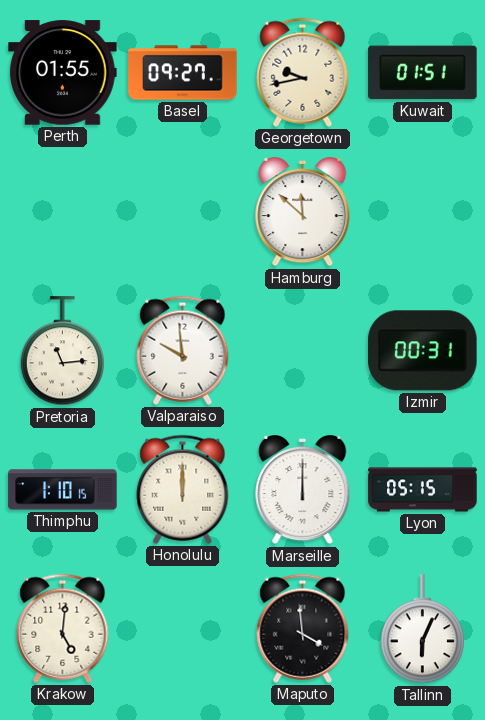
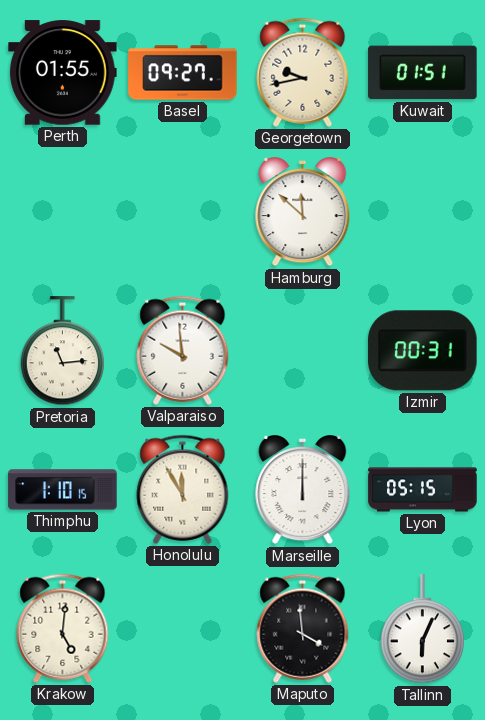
Honolulu: 12:00 -> 11:55 (183, 489)
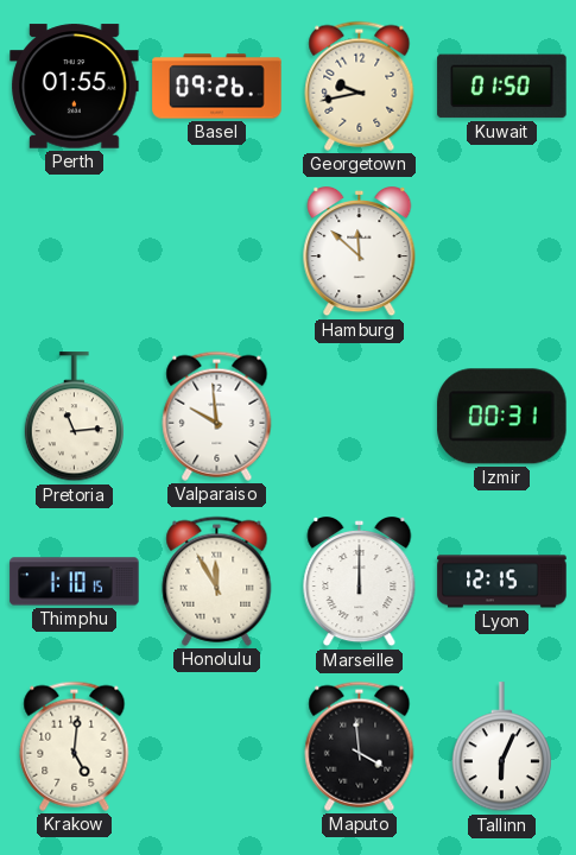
Basel: 09:27 -> 09:26 (217, 87)
Kuwait: 01:51 -> 01:50 (502, 87)
Lyon: 05:15 -> 12:15 (502, 582)
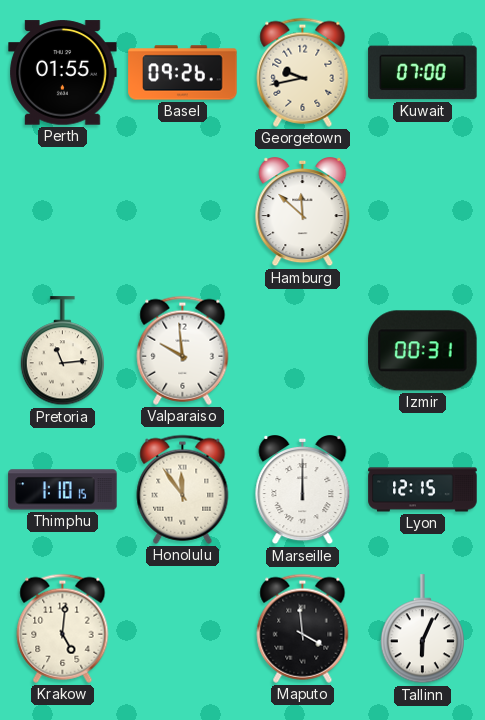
Kuwait: 01:50 -> 07:00 (423, 73)
Honolulu: 11:55 -> 11:54 (183, 489)
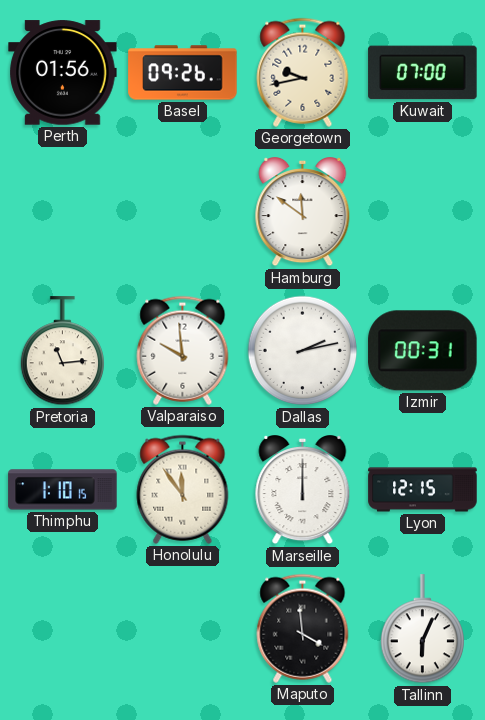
Perth: 01:55 -> 01:56 (63, 73)
Hamburg: 11:52 -> 11:51 (303, 213)
Dallas: none -> 2:13 (303, 351)
Krakow: 5:01 -> none (63, 628)
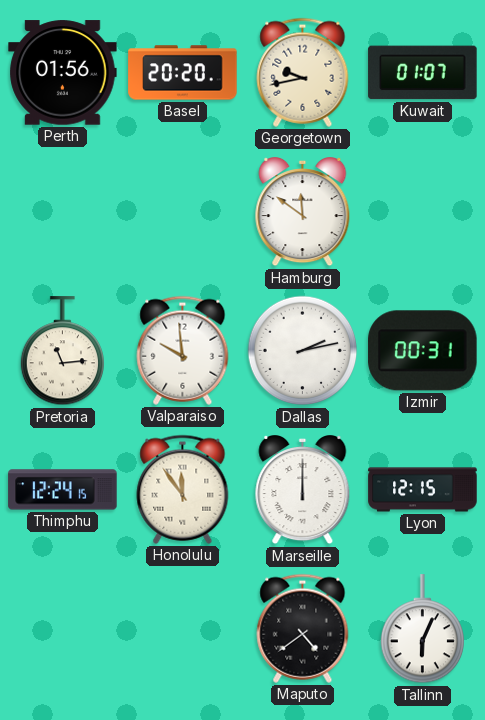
Basel: 09:26 -> 20:20 (183, 73)
Kuwait: 07:00 -> 01:07 (423, 73)
Thimphu: 1:10 -> 12:24 (63, 490)
Maputo: 3:59 -> 4:39 (303, 628)
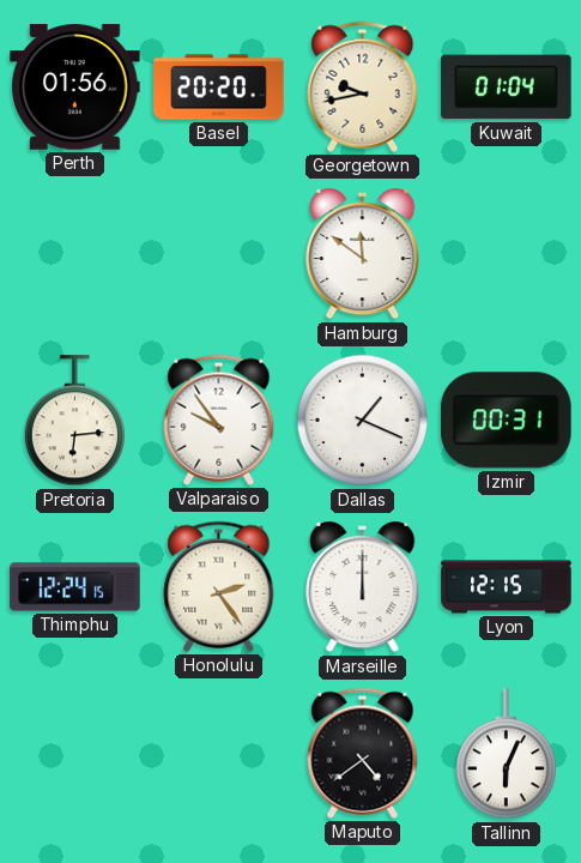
Kuwait: 01:07 -> 01:04 (507, 87)
Pretoria: 11:14 -> 6:14 (74, 421)
Valparaiso: 9:59 -> 9:54 (219, 420)
Dallas: 2:13 -> 1:19 (363, 421)
Honolulu: 11:54 -> 2:24 (219, 586)
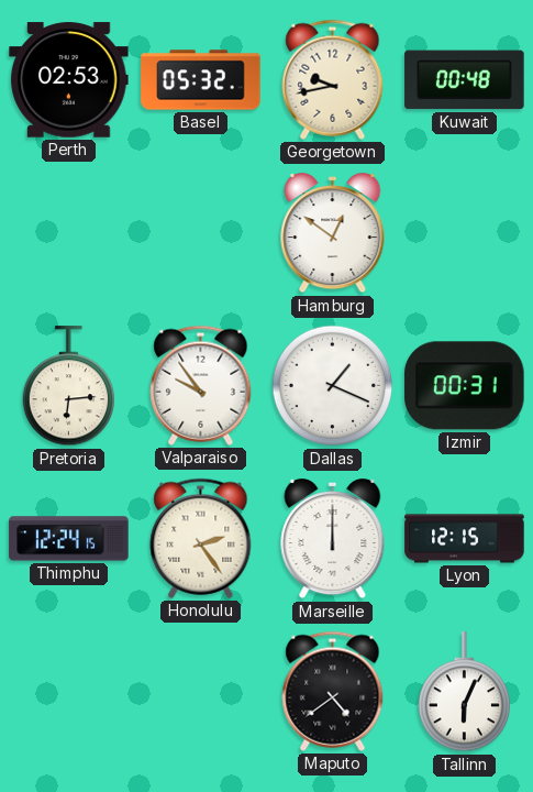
Perth: 01:56 -> 02:53 (69, 80)
Basel: 20:20 -> 05:32 (201, 80)
Kuwait: 01:04 -> 00:48 (465, 80)
Hamburg: 11:51 -> 12:51 (333, 234)
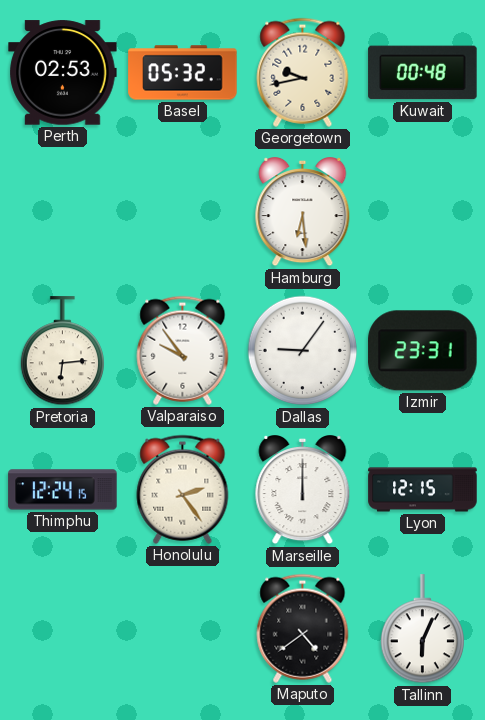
Hamburg: 12:51 -> 6:29 (303, 213)
Dallas: 1:19 -> 9:06 (303, 351)
Izmir: 00:31 -> 23:31 (423, 351)
